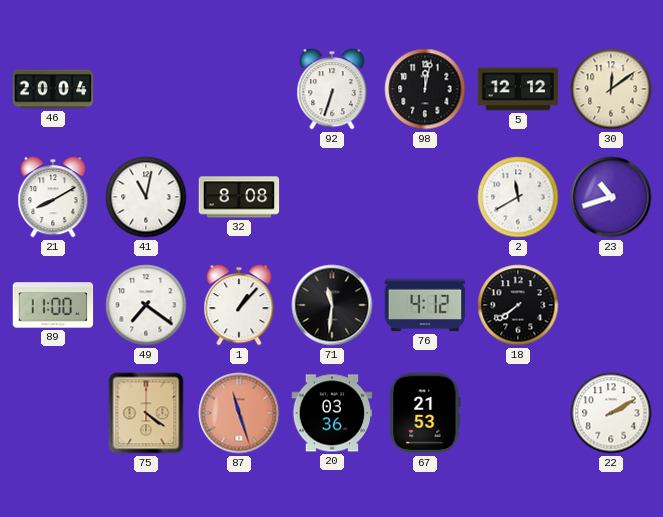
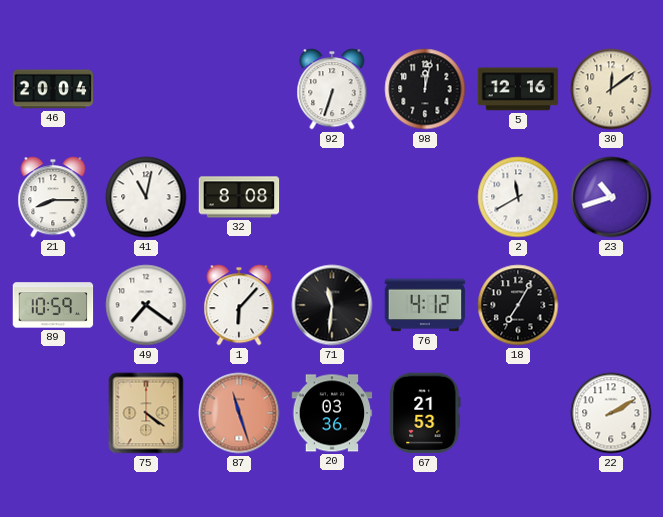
5: 12:12 -> 12:16 (518, 89)
21: 8:10 -> 8:15 (53, 197)
89: 11:00 -> 10:59 (53, 305)
1: 1:07 -> 6:07 (239, 305)
18: 7:39 -> 7:05 (518, 305)
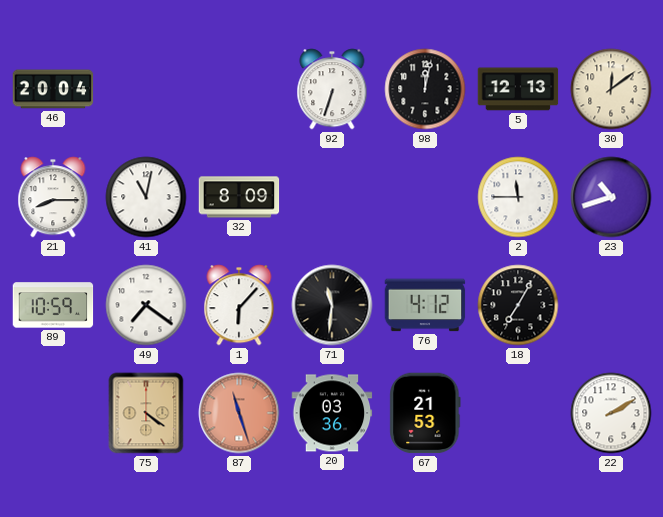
5: 12:16 -> 12:13 (518, 89)
32: 8:08 -> 8:09 (239, 197)
2: 11:40 -> 11:45 (518, 197)
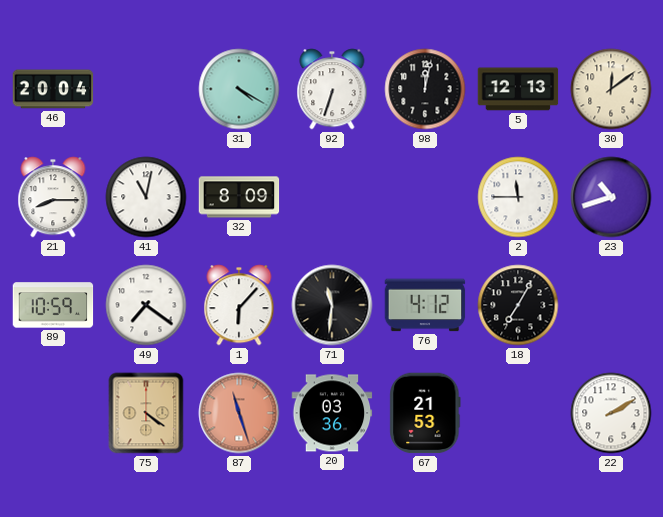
31: none -> 4:20 (239, 89)
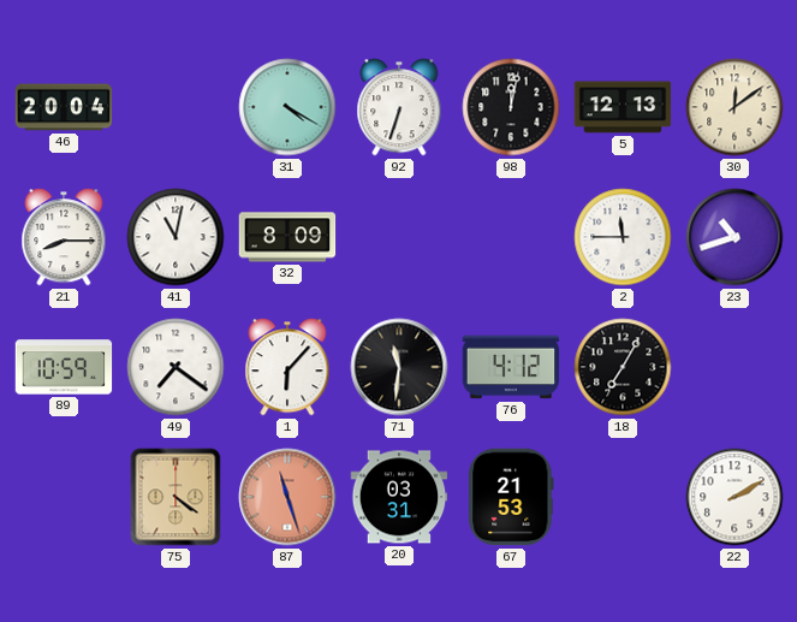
20: 03:36 -> 03:31 (399, 497)
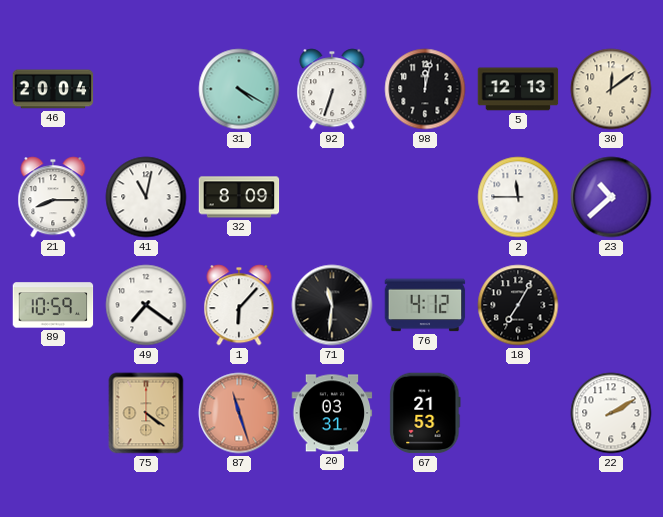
23: 10:42 -> 10:38 (611, 197)
